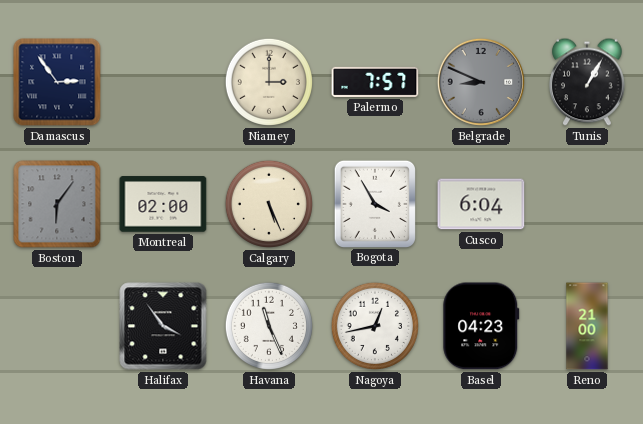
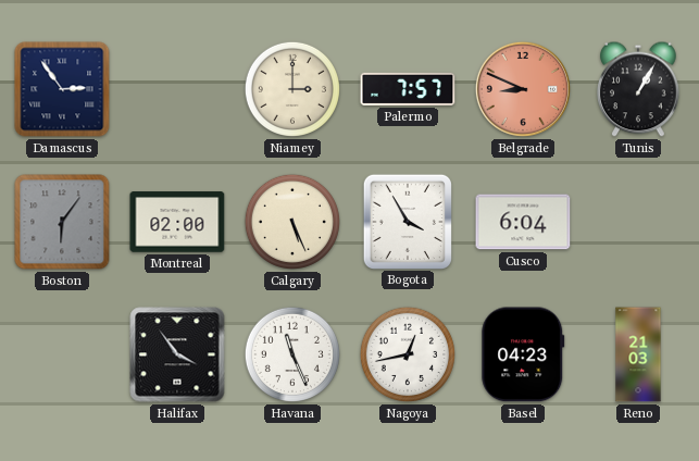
Belgrade dial: grey -> salmon (523, 89)
Reno: 21:00 -> 21:03 (638, 354)
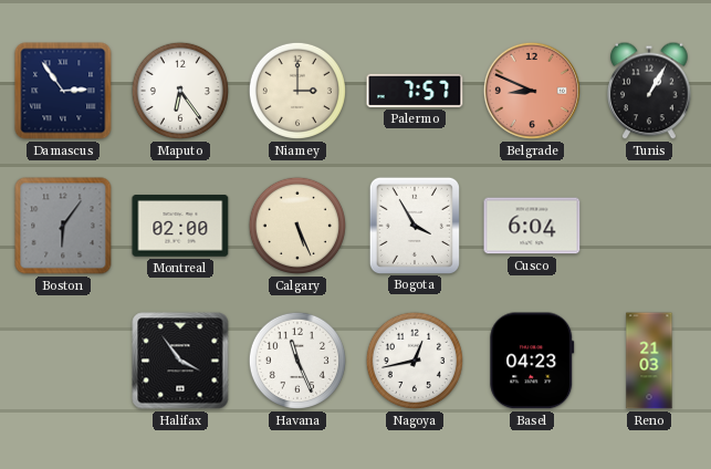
Maputo: none -> 6:24 (180, 91)
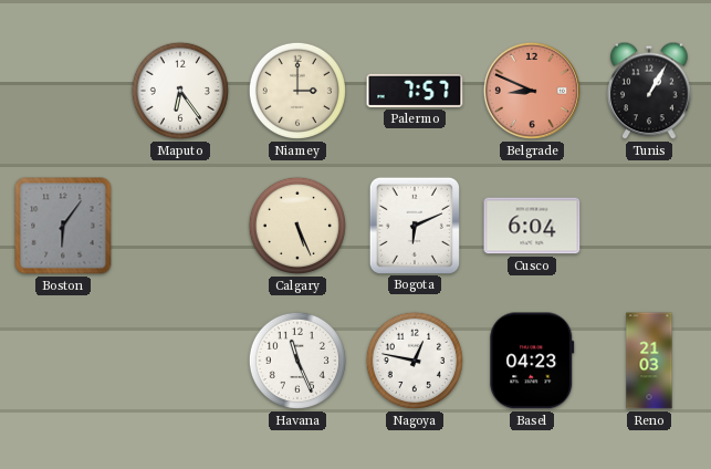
Damascus: 2:54 -> none (63, 91)
Montreal: 02:00 -> none (180, 226)
Bogota: 3:55 -> 6:11 (414, 225)
Halifax: 3:54 -> none (180, 361)
Nagoya: 12:43 -> 12:47 (415, 361)
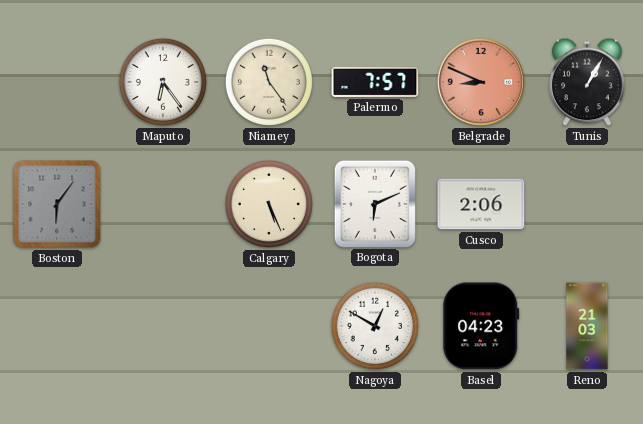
Niamey: 3:00 -> 11:24 (269, 82)
Cusco: 6:04 -> 2:06 (481, 204)
Havana: 11:26 -> none (297, 361)
Nagoya: 12:47 -> 12:50 (375, 326)
